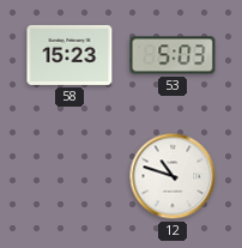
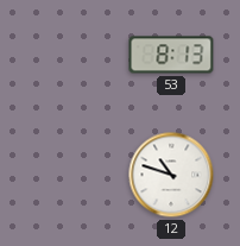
58: 15:23 -> none (69, 55)
53: 5:03 -> 8:13 (171, 55)
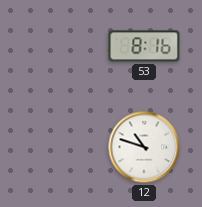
53: 8:13 -> 8:16 (144, 46)
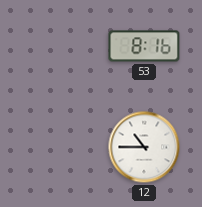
12: 10:48 -> 10:45 (144, 147)
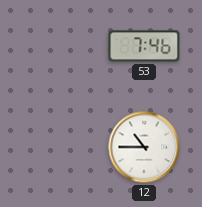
53: 8:16 -> 7:46 (144, 46)
